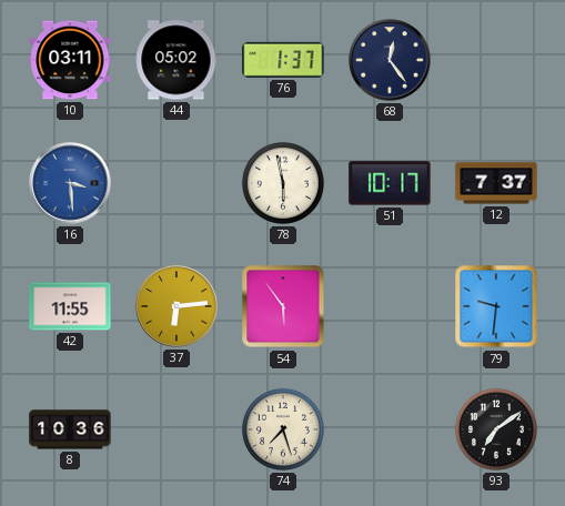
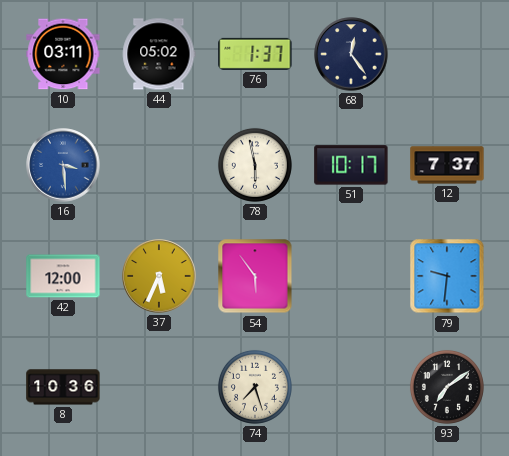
42: 11:55 -> 12:00 (63, 276)
37: 6:14 -> 5:34 (159, 276)
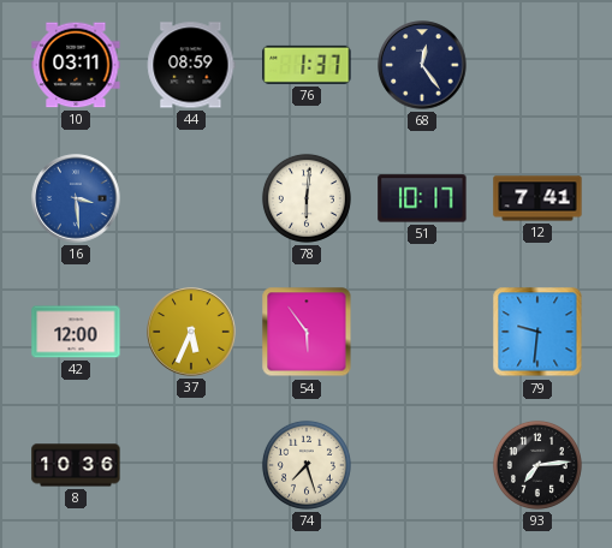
44: 05:02 -> 08:59 (191, 65)
78: 5:58 -> 6:01 (307, 198)
12: 7:37 -> 7:41 (537, 198)
93: 7:09 -> 7:14 (537, 465)
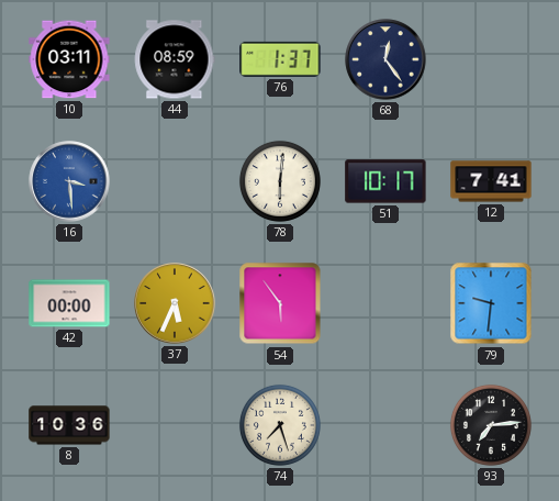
42: 12:00 -> 00:00 (69, 303)
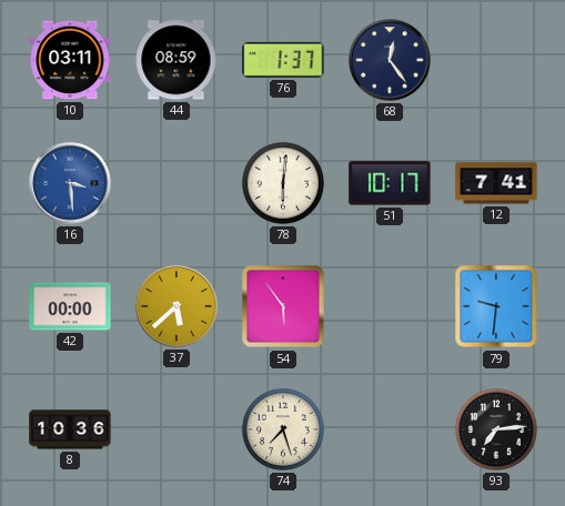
37: 5:34 -> 5:38 (176, 306)
